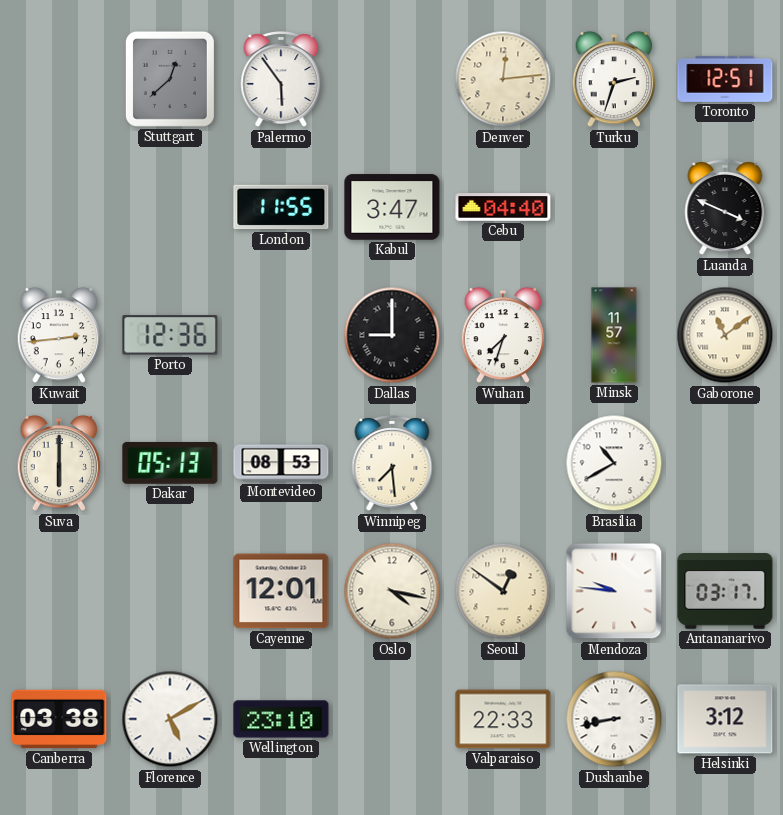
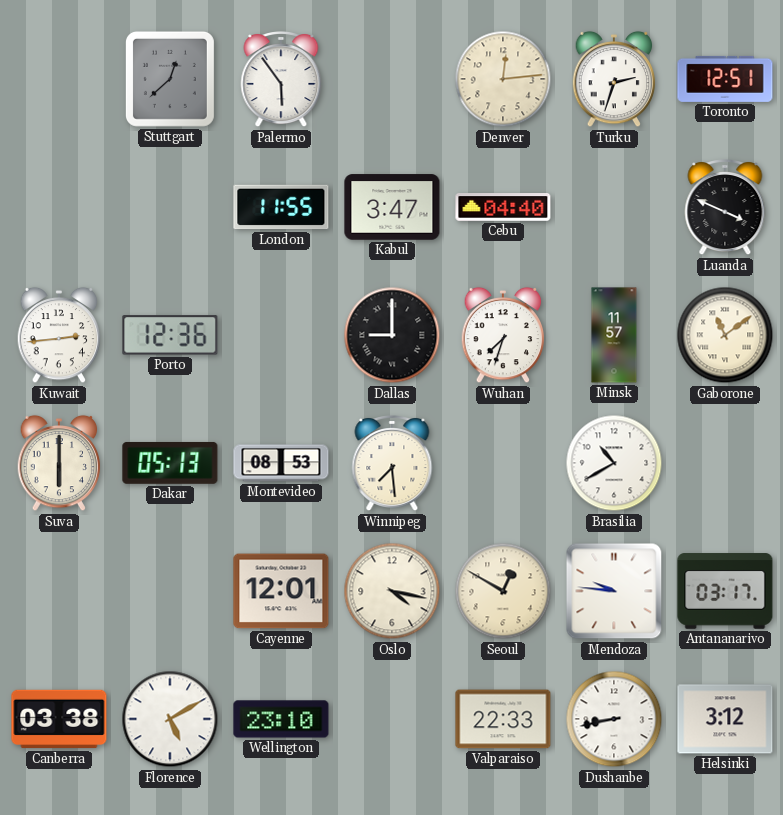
Seoul: 12:51 -> 12:50 (503, 591)
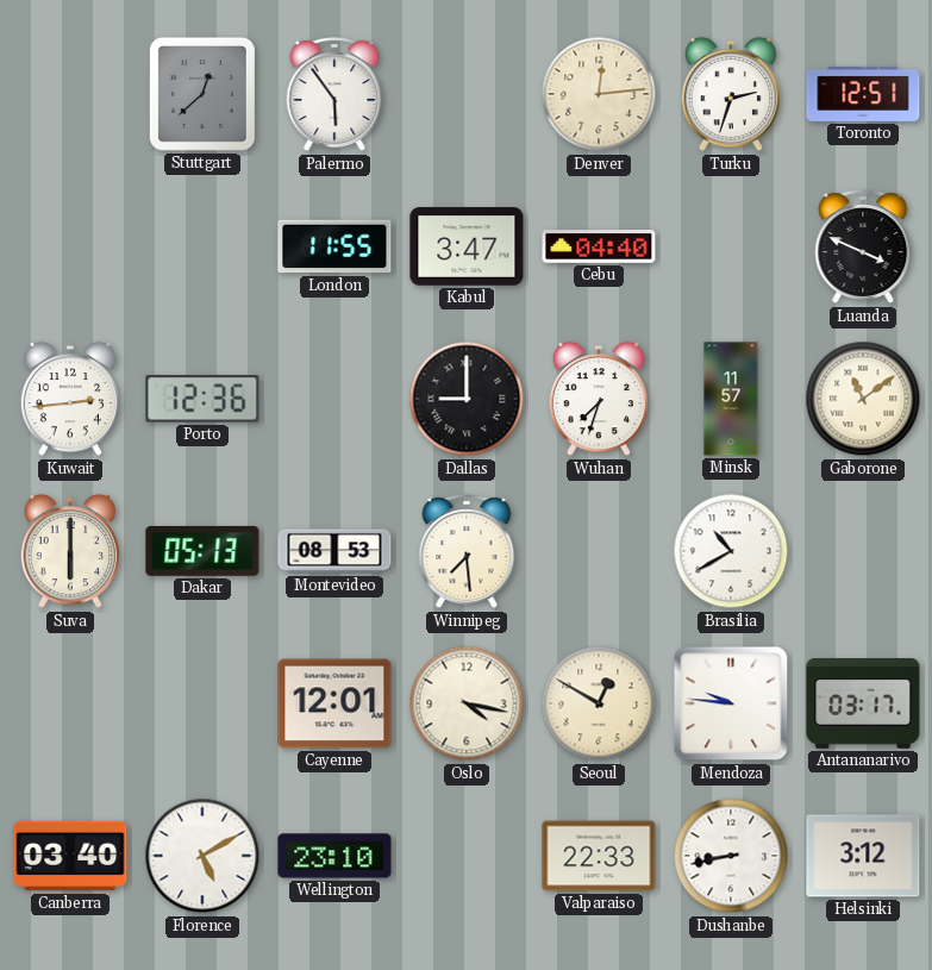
Canberra: 03:38 -> 03:40 (70, 856)
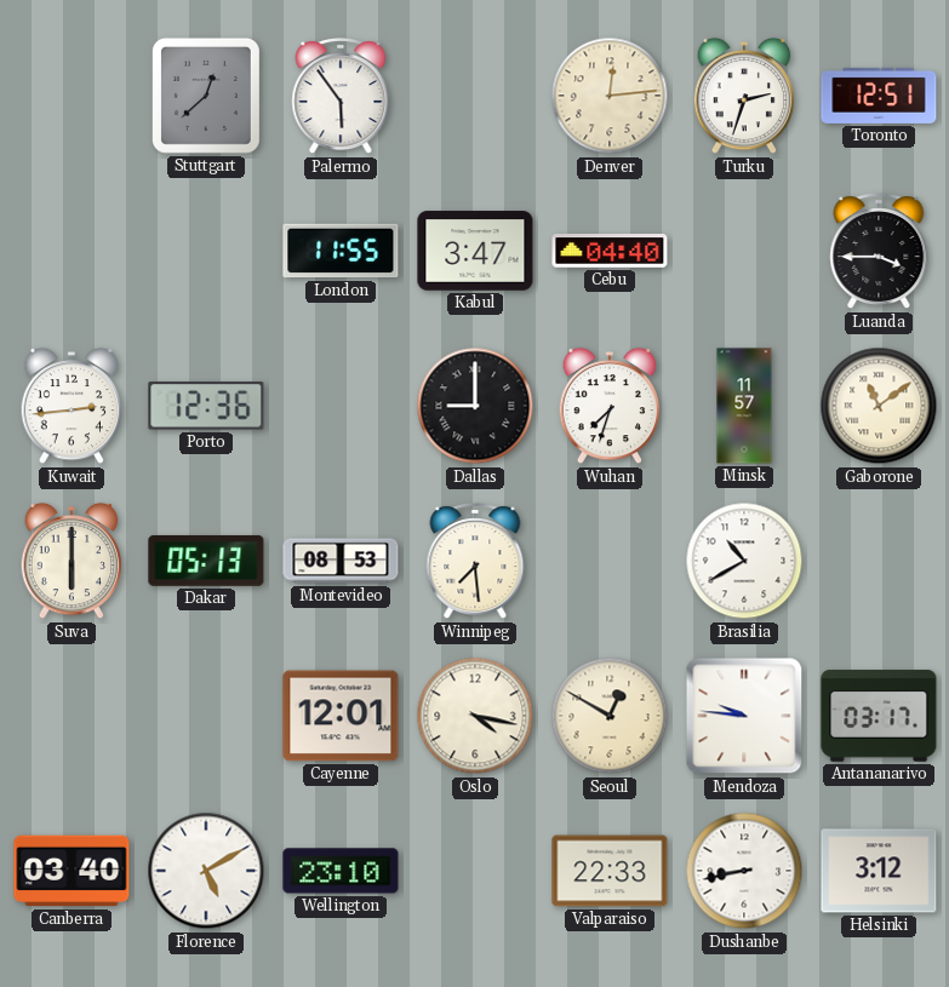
Luanda: 3:49 -> 3:45 (879, 252)
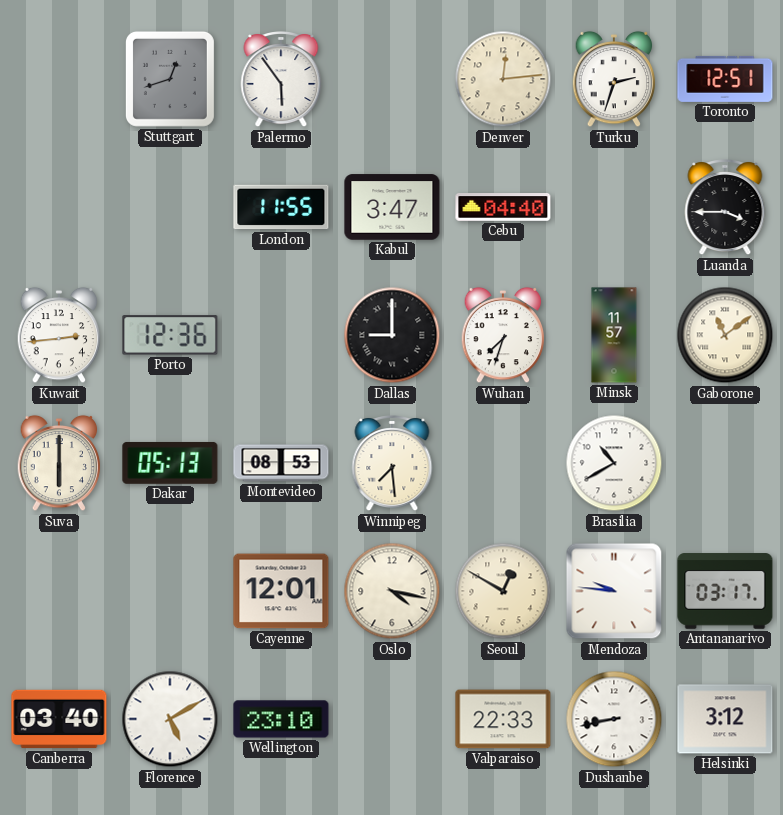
Stuttgart: 12:38 -> 12:42 (170, 79)
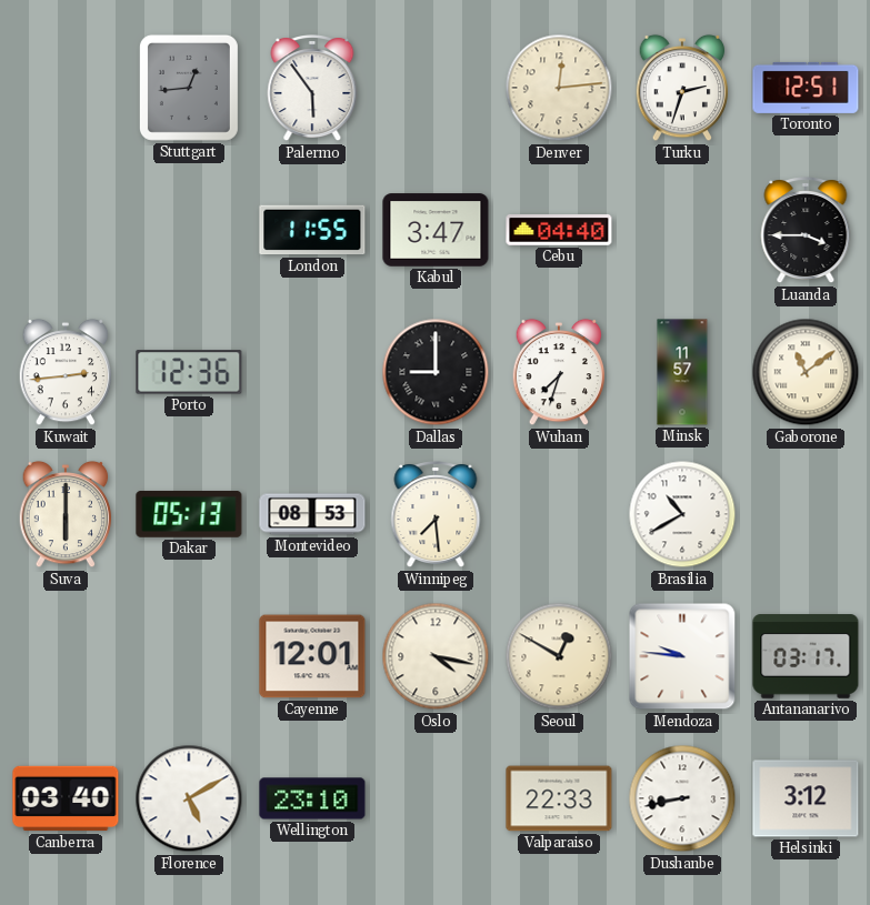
Stuttgart: 12:42 -> 12:44 (189, 88)
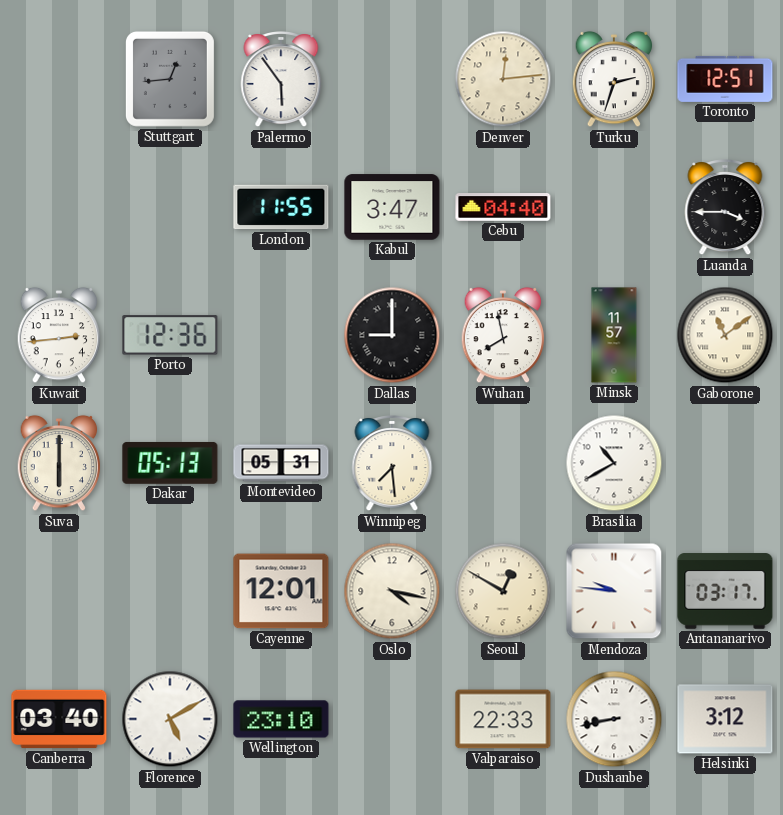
Wuhan: 7:33 -> 7:58 (503, 335)
Montevideo: 08:53 -> 05:31 (281, 463)
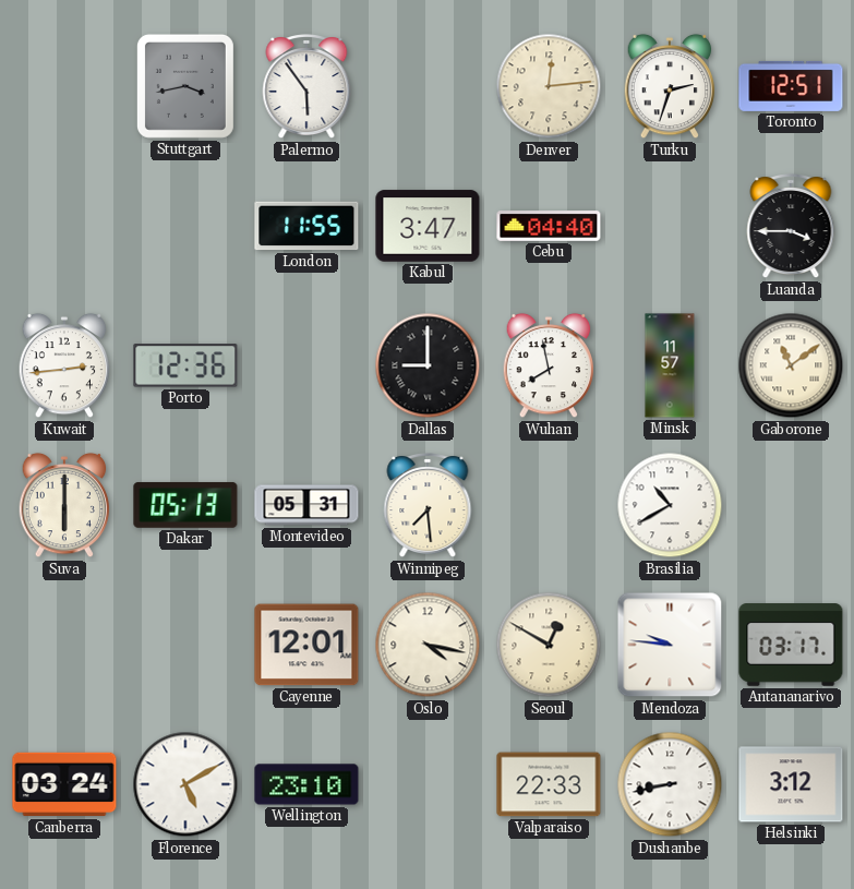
Stuttgart: 12:44 -> 3:43 (185, 86)
Canberra: 03:40 -> 03:24 (64, 784)
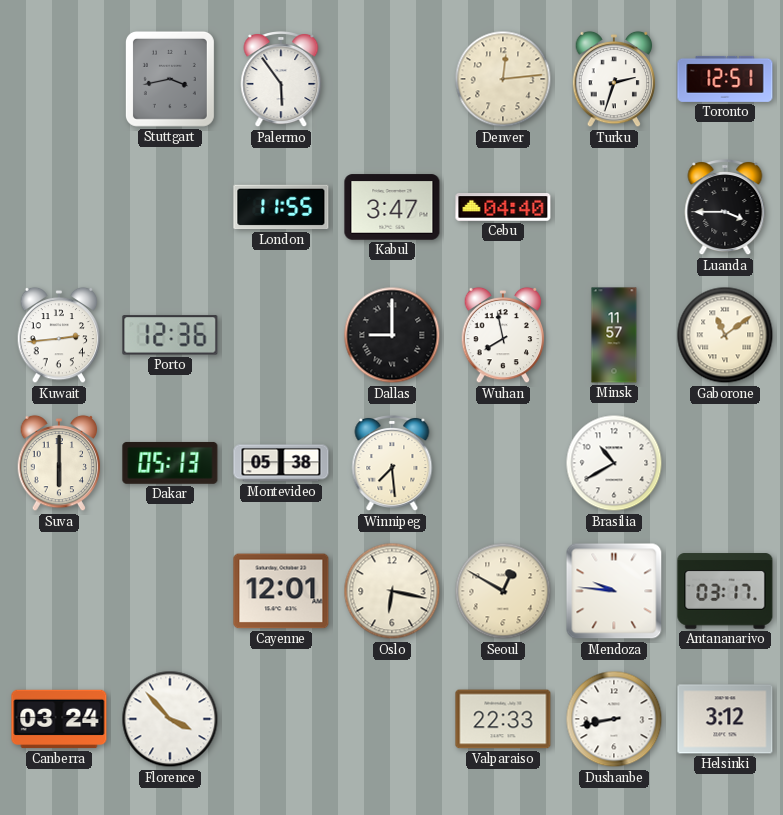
Montevideo: 05:31 -> 05:38 (281, 463)
Oslo: 4:17 -> 6:17 (392, 591)
Florence: 5:10 -> 3:53 (170, 719)
Wellington: 23:10 -> none (306, 784)
